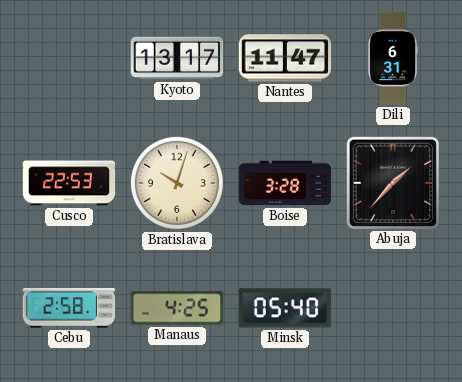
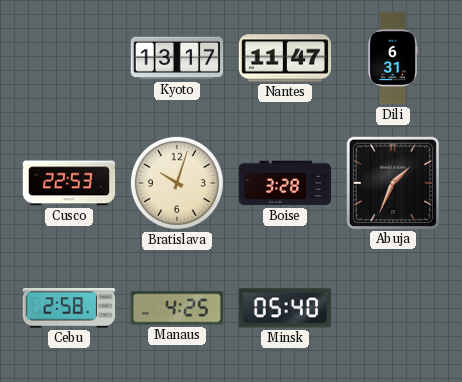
Abuja: 1:37 -> 1:34 (392, 182)
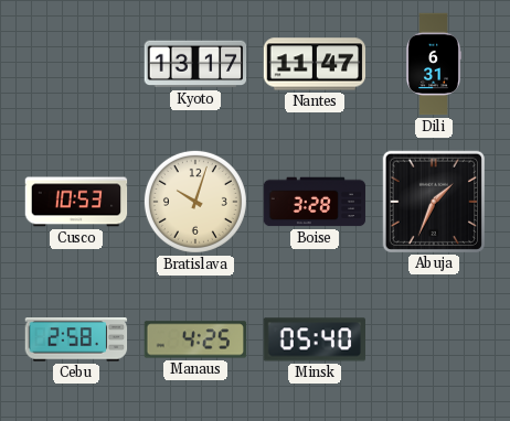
Cusco: 22:53 -> 10:53 (76, 202)
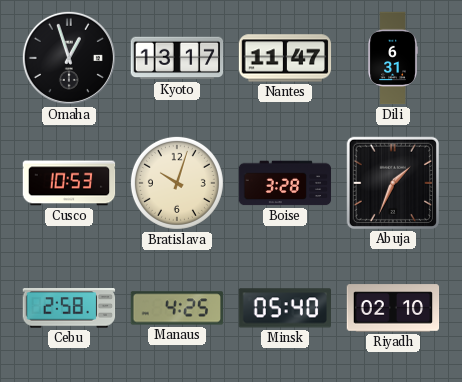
Omaha: none -> 12:57 (69, 58)
Riyadh: none -> 02:10 (393, 308)
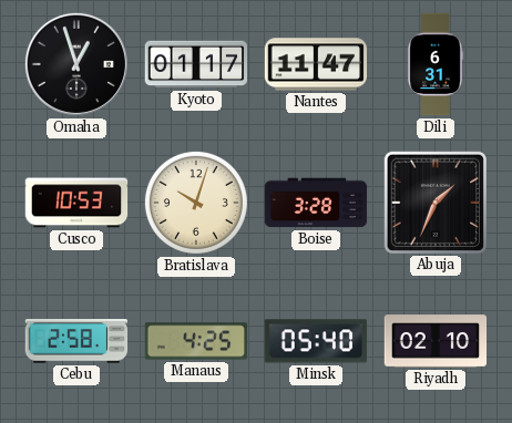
Kyoto: 13:17 -> 01:17 (196, 64)
